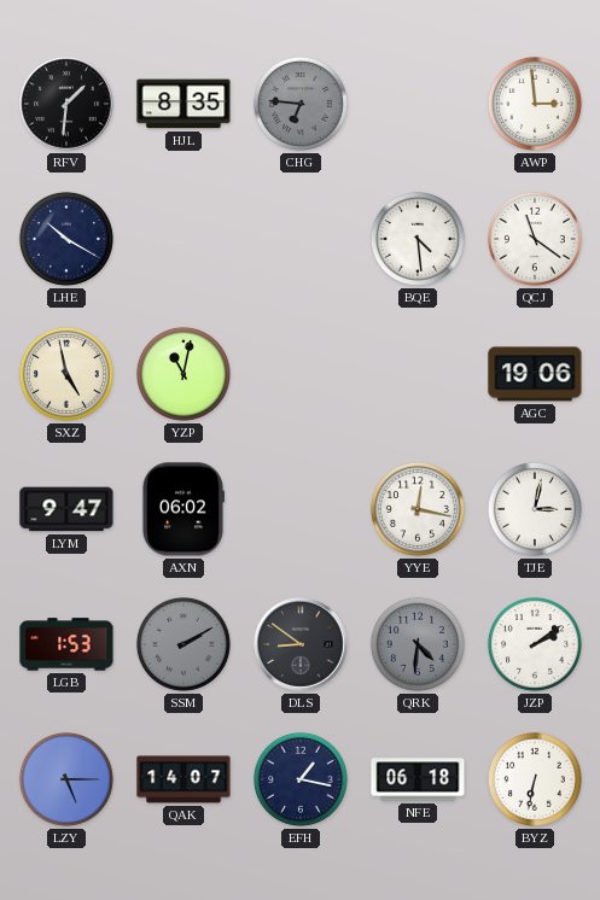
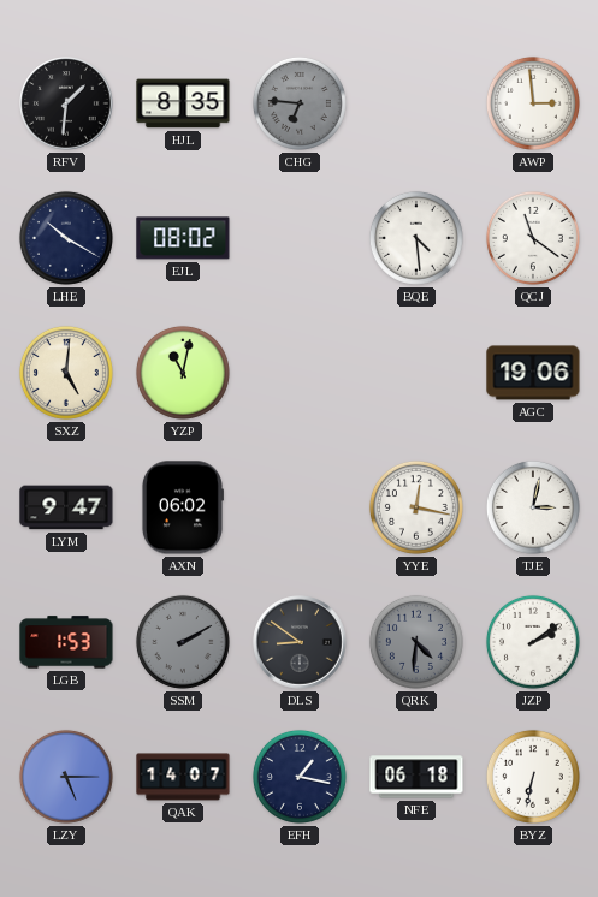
EJL: none -> 08:02 (183, 238)
SXZ: 4:58 -> 5:01 (66, 373)
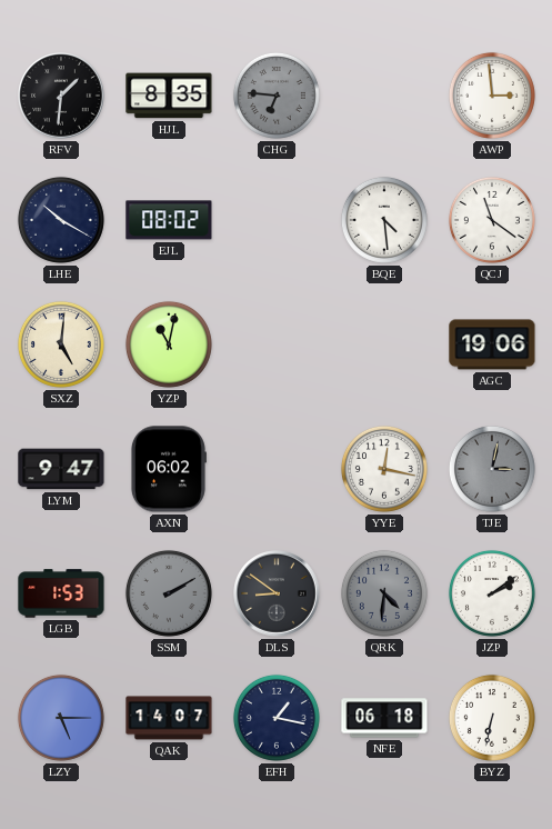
TJE dial: white -> grey (492, 469)
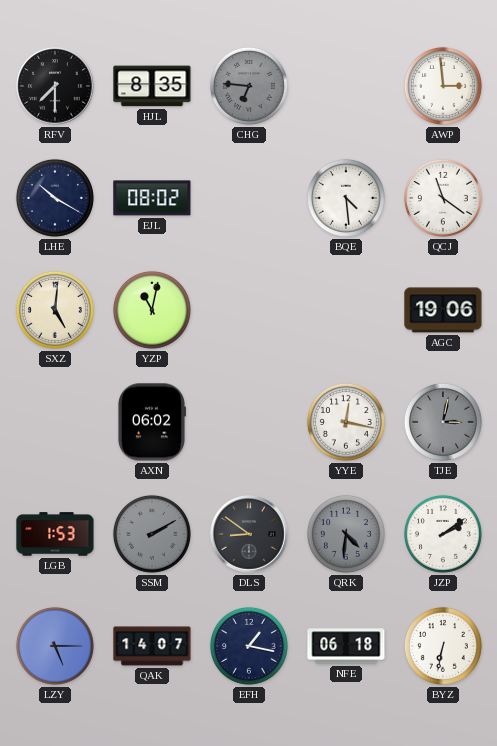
RFV: 1:31 -> 7:30 (55, 86)
LYM: 9:47 -> none (61, 469)
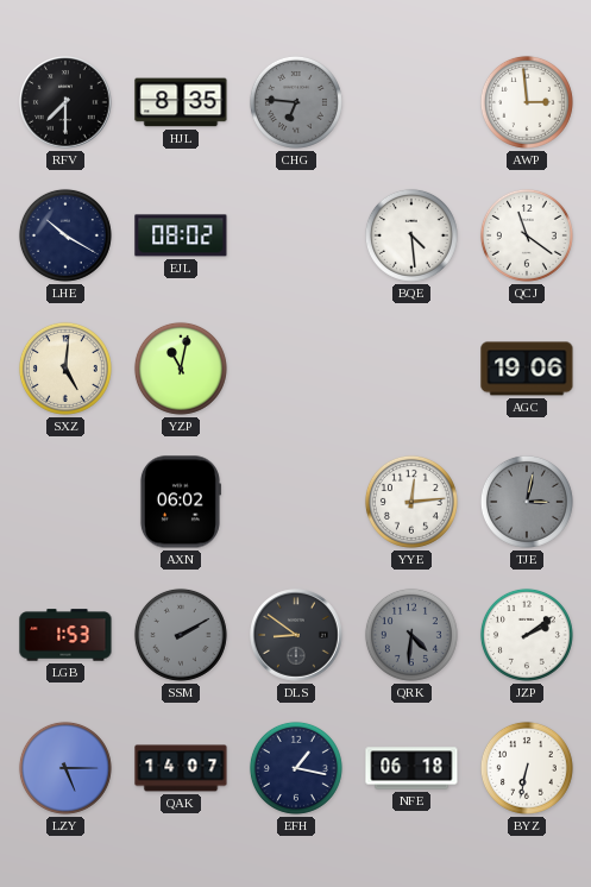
YYE: 12:17 -> 12:14 (411, 502)
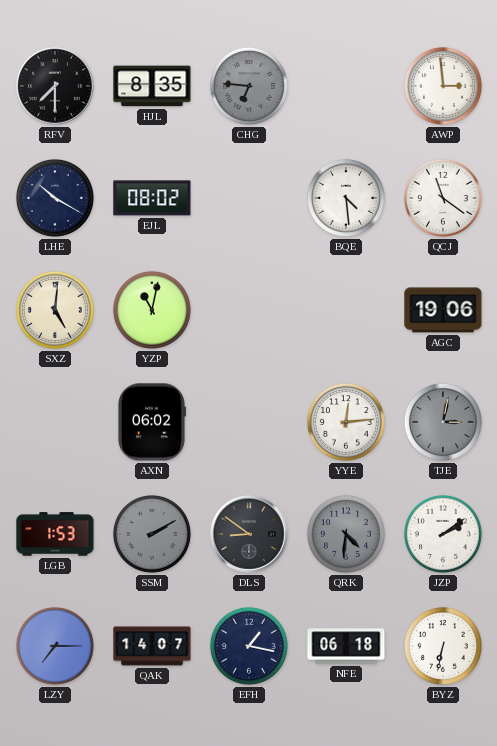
LZY: 5:15 -> 7:15 (55, 646)
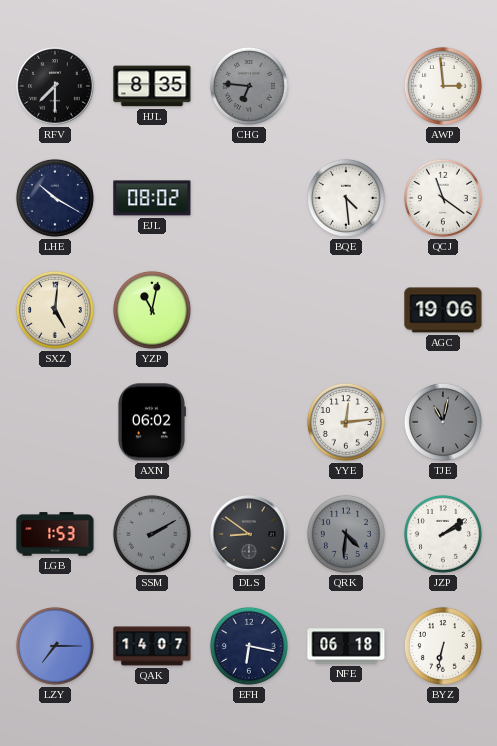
TJE: 3:02 -> 11:02 (443, 422)
EFH: 1:17 -> 6:17 (249, 646)
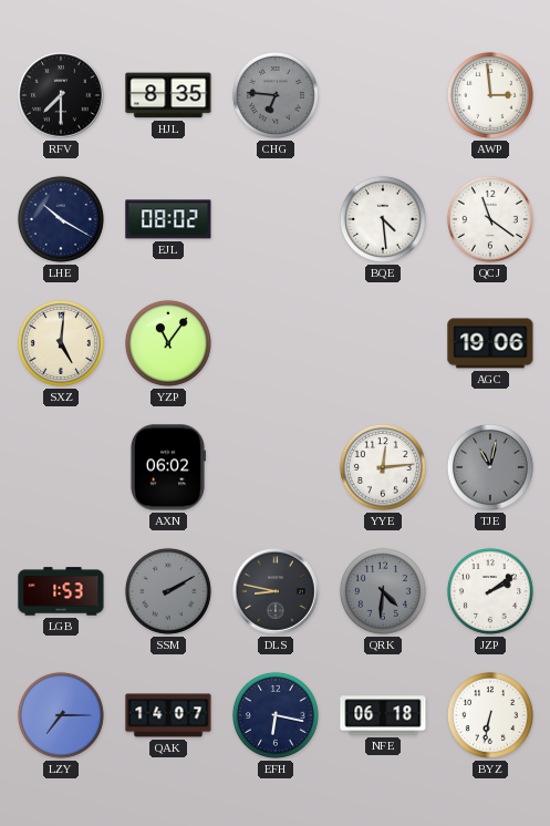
YZP: 11:02 -> 11:06 (168, 343)
DLS: 8:51 -> 8:47 (276, 591)
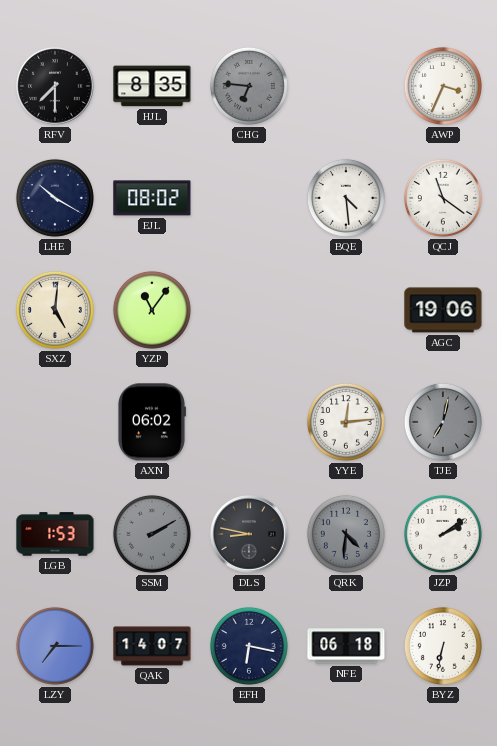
AWP: 2:59 -> 3:34 (443, 86)
TJE: 11:02 -> 7:02 (443, 422)
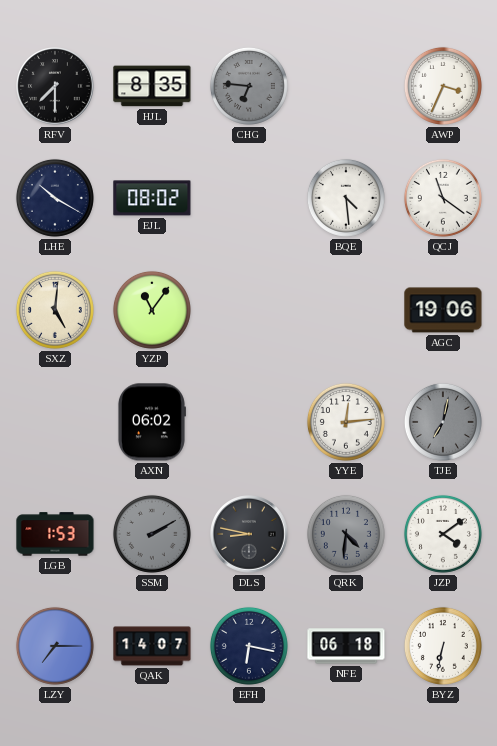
JZP: 2:09 -> 4:09 (443, 534)
